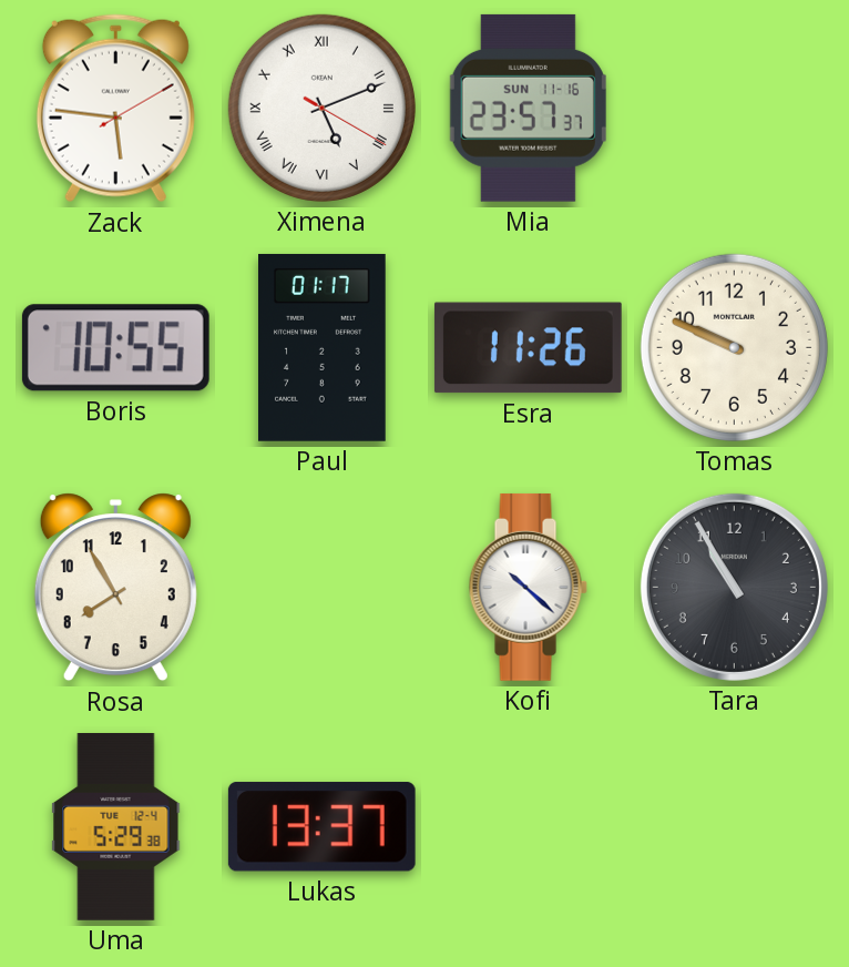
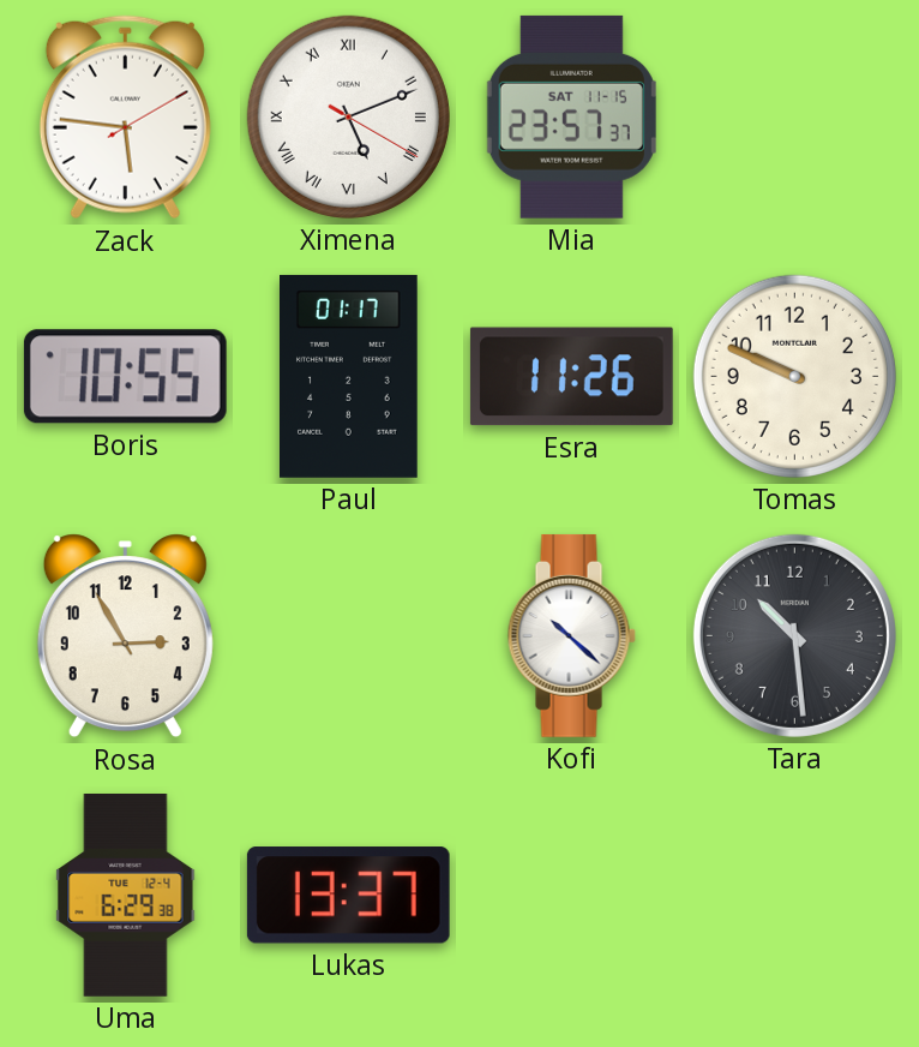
Mia date: SUN 11-16 -> SAT 11-15 (571, 116)
Rosa: 7:55 -> 2:55 (125, 636)
Tara: 10:55 -> 10:29 (794, 635)
Uma: 5:29 -> 6:29 (126, 896)
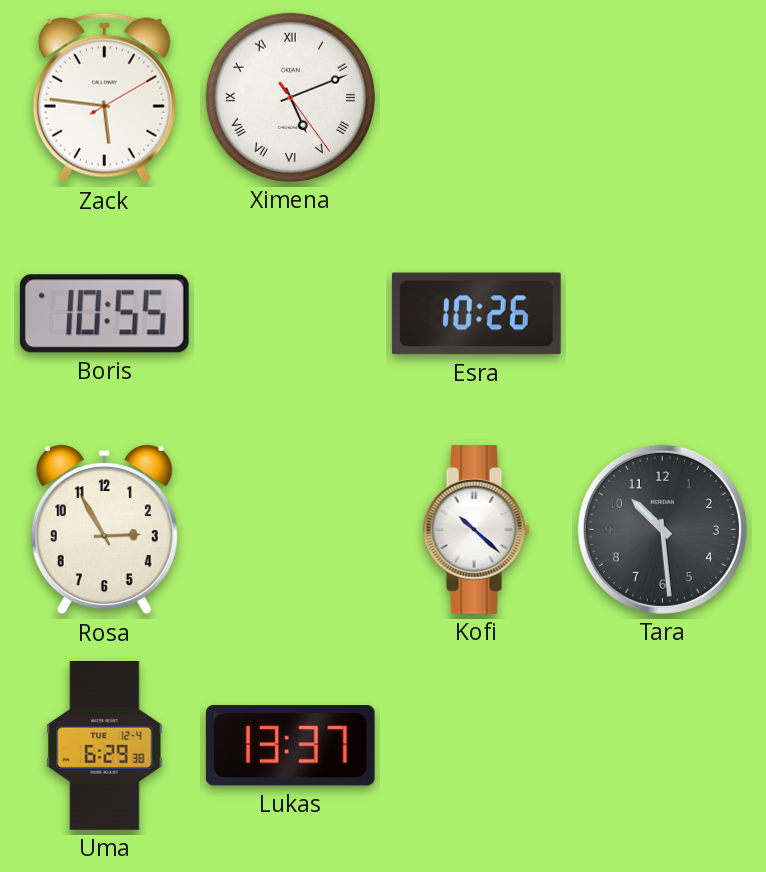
Ximena: 5:11:20 -> 5:11:24 (290, 97)
Mia: 23:57 -> none (571, 116)
Paul: 01:17 -> none (349, 376)
Esra: 11:26 -> 10:26 (476, 314)
Tomas: 9:49 -> none (794, 376)
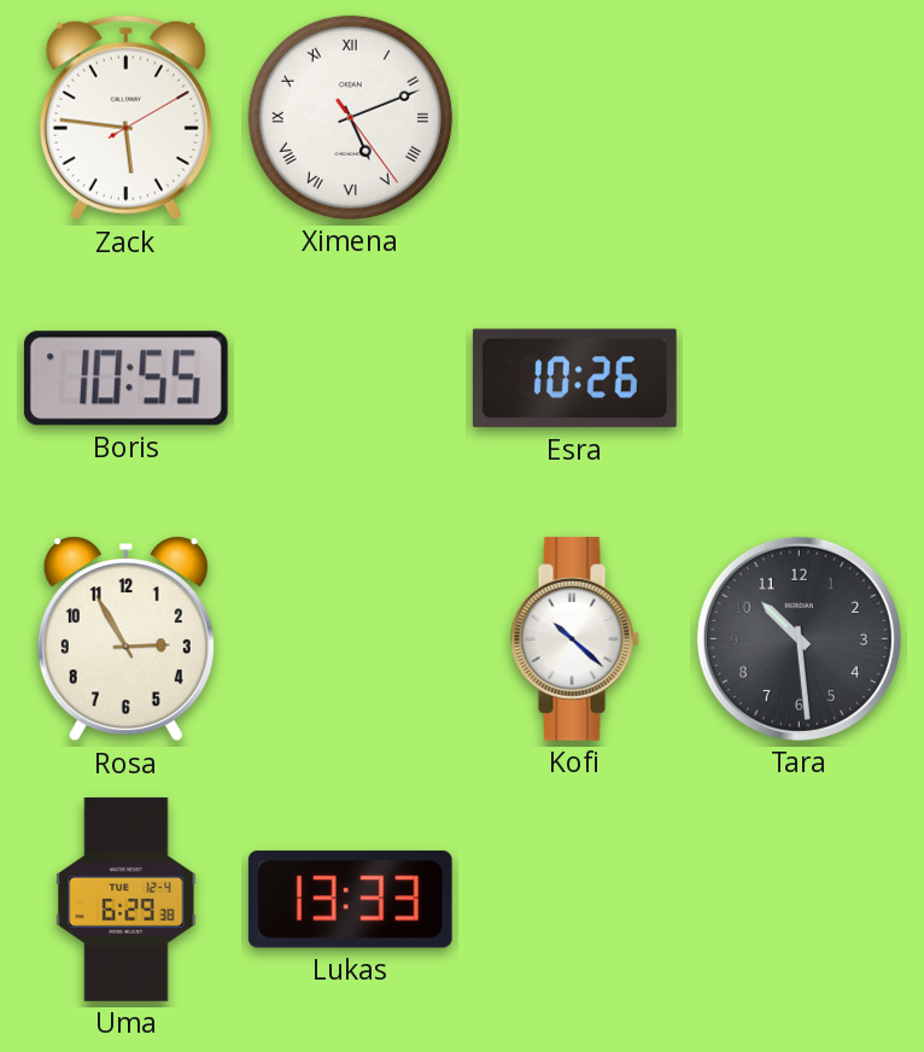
Lukas: 13:37 -> 13:33 (350, 900)
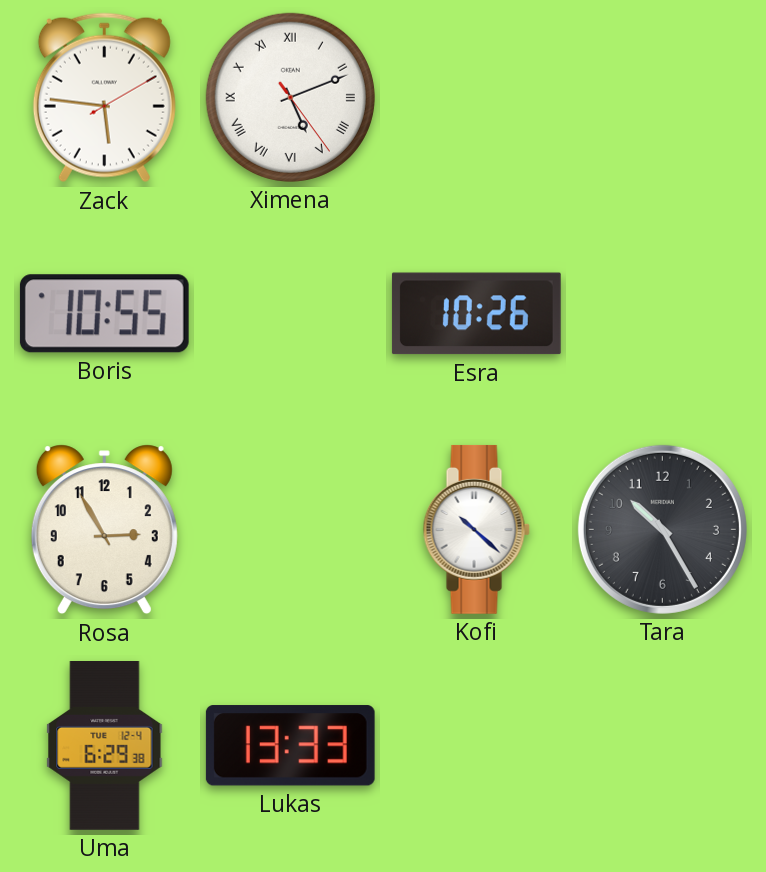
Tara: 10:29 -> 10:25 (662, 529)
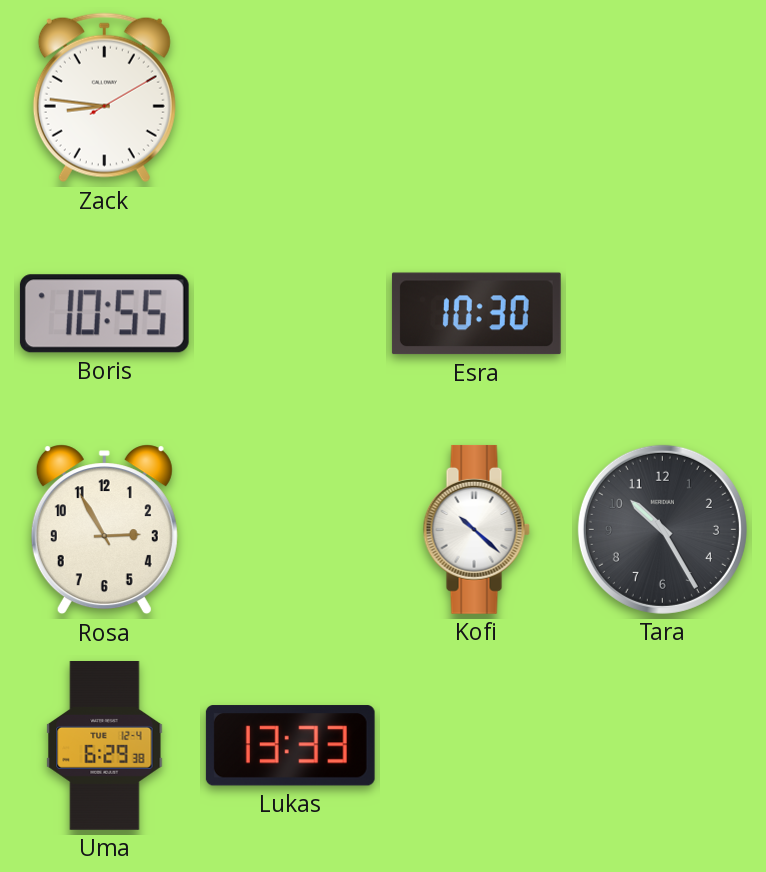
Zack: 5:46 -> 8:46 (104, 98)
Ximena: 5:11 -> none (290, 97)
Esra: 10:26 -> 10:30 (476, 314)
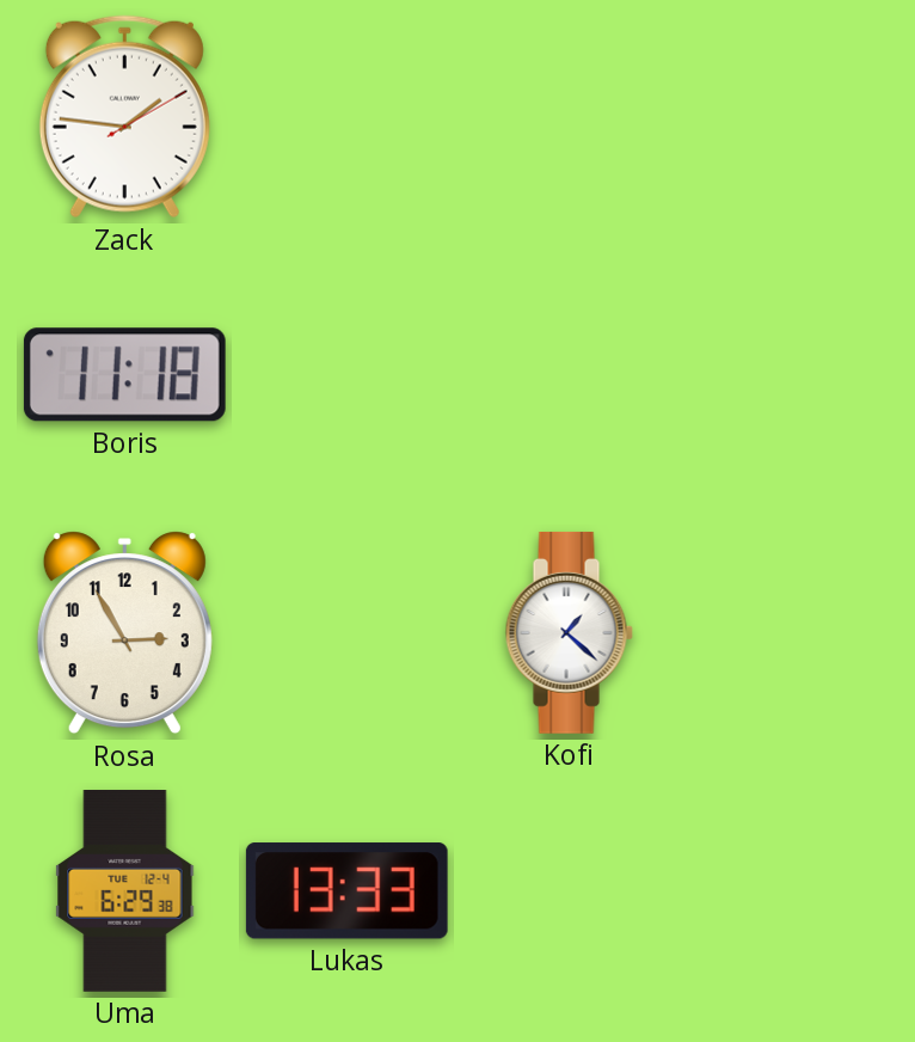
Zack: 8:46 -> 1:46 (124, 117)
Boris: 10:55 -> 11:18 (124, 375)
Esra: 10:30 -> none (476, 314)
Kofi: 10:22 -> 1:22 (569, 632)
Tara: 10:25 -> none (662, 529)
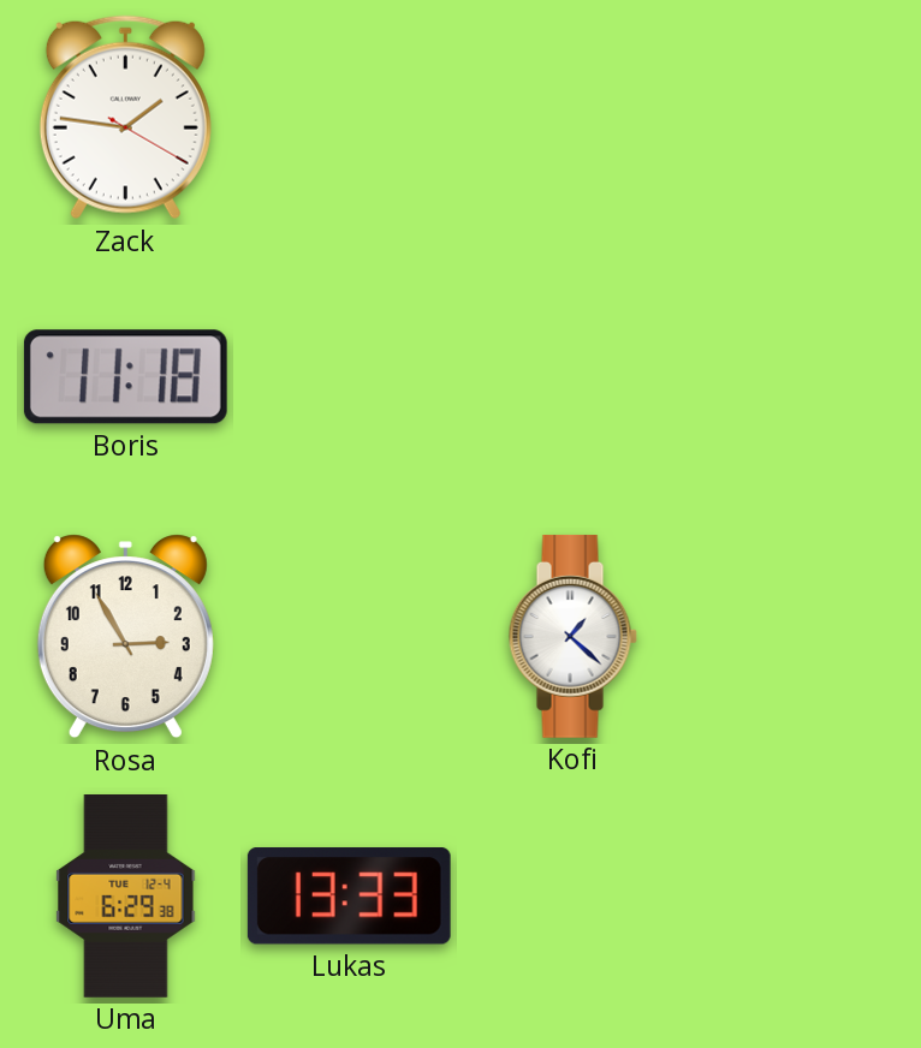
Zack: 1:46:10 -> 1:46:20 (125, 118)
